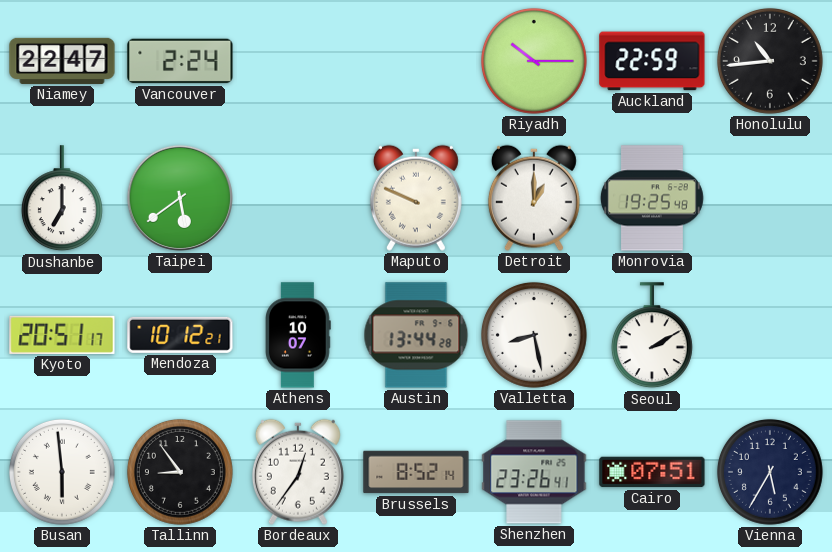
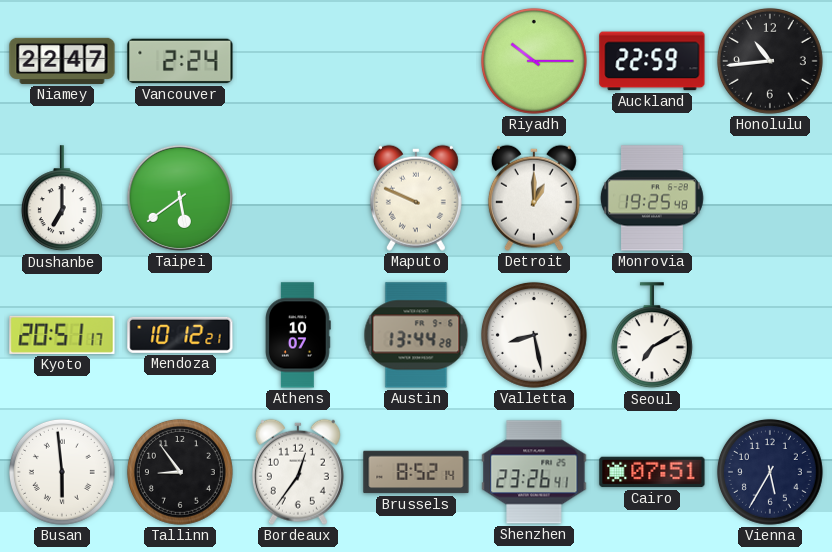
Seoul: 2:10 -> 7:10 (652, 336)
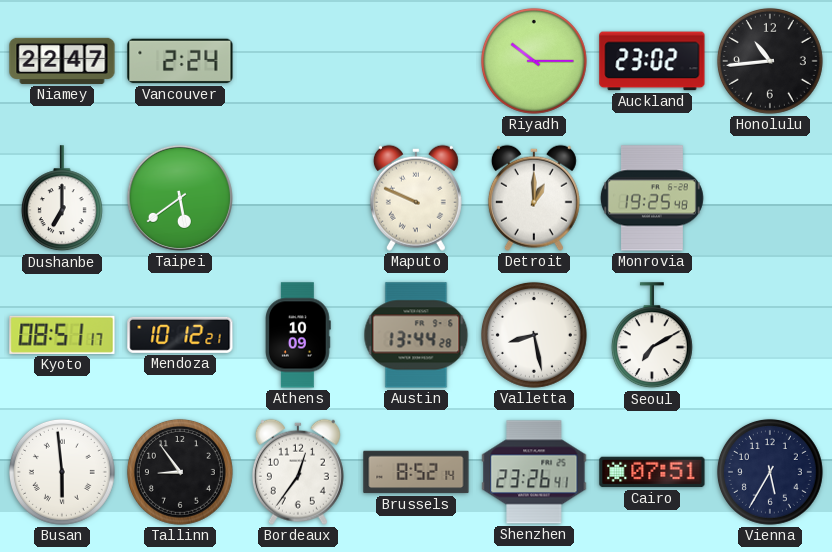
Auckland: 22:59 -> 23:02 (652, 61)
Kyoto: 20:51 -> 08:51 (62, 335)
Athens: 10:07 -> 10:09 (299, 335)
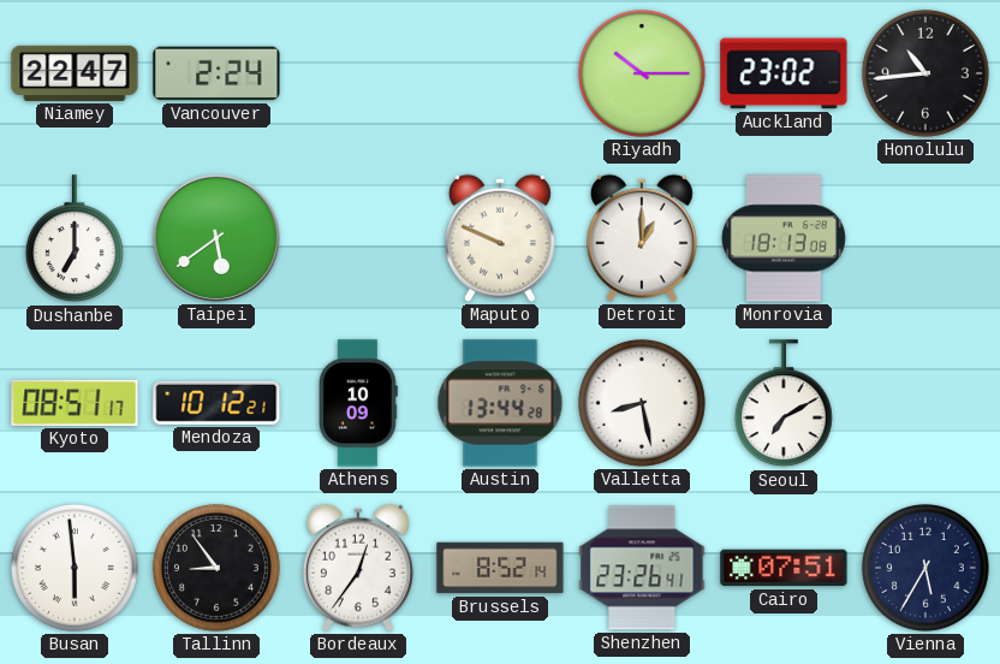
Monrovia: 19:25 -> 18:13 (784, 238)
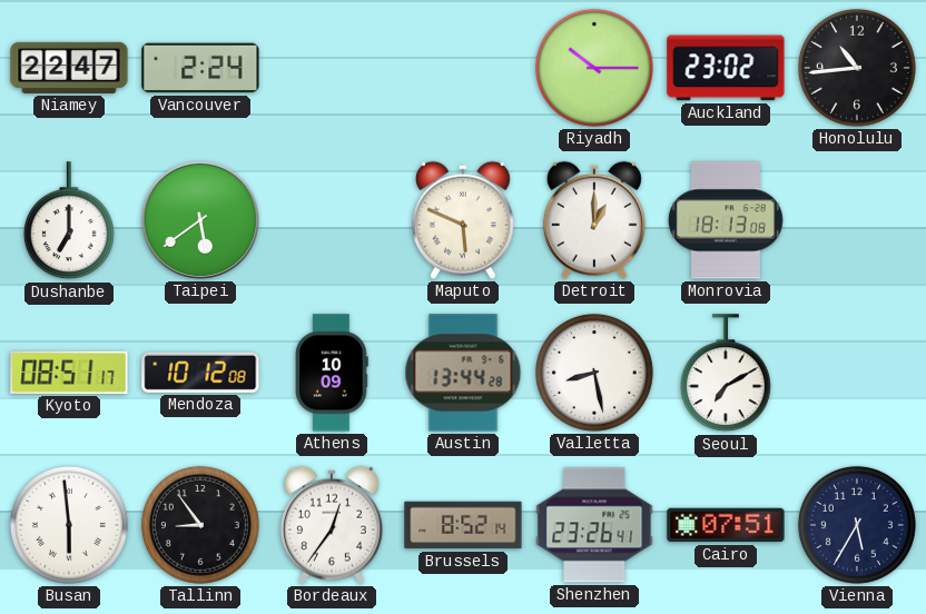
Maputo: 9:49 -> 5:49 (463, 220)
Mendoza: 10:12:21 -> 10:12:08 (200, 373)
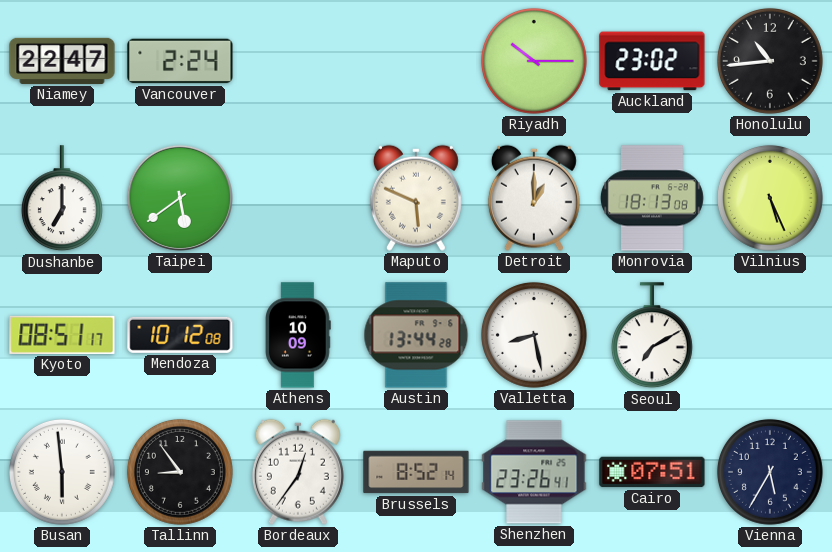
Vilnius: none -> 5:26 (770, 198)
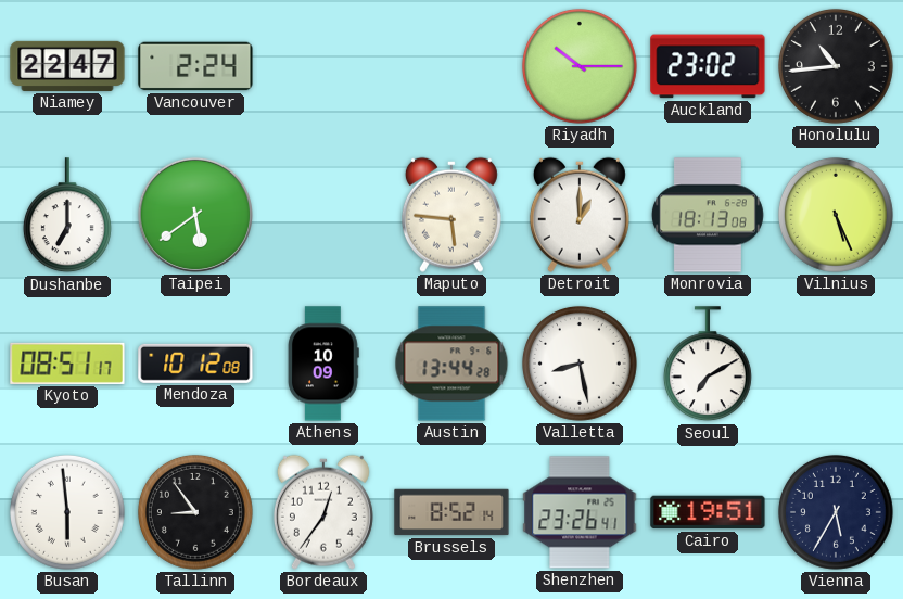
Maputo: 5:49 -> 5:46 (452, 215)
Cairo: 07:51 -> 19:51 (708, 512)
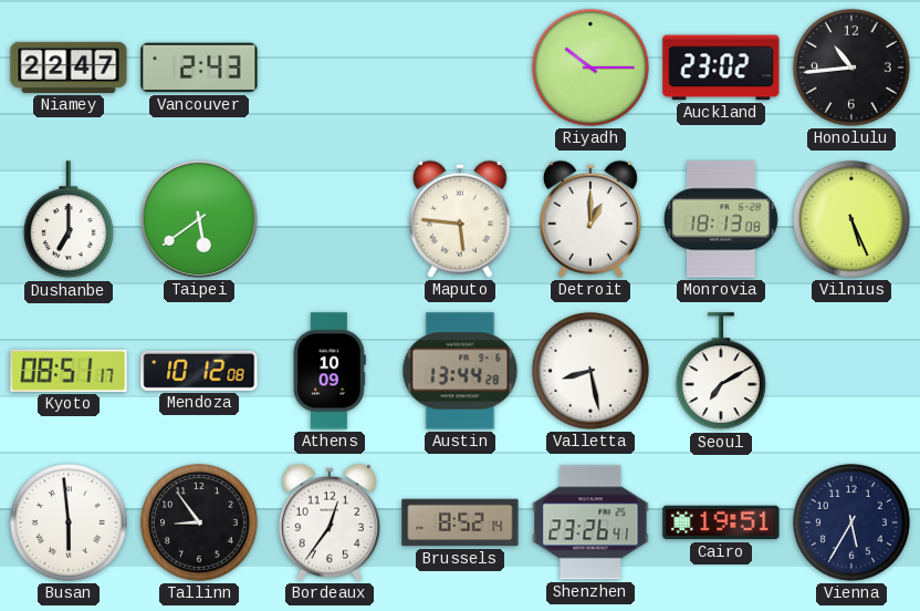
Vancouver: 2:24 -> 2:43 (199, 68)
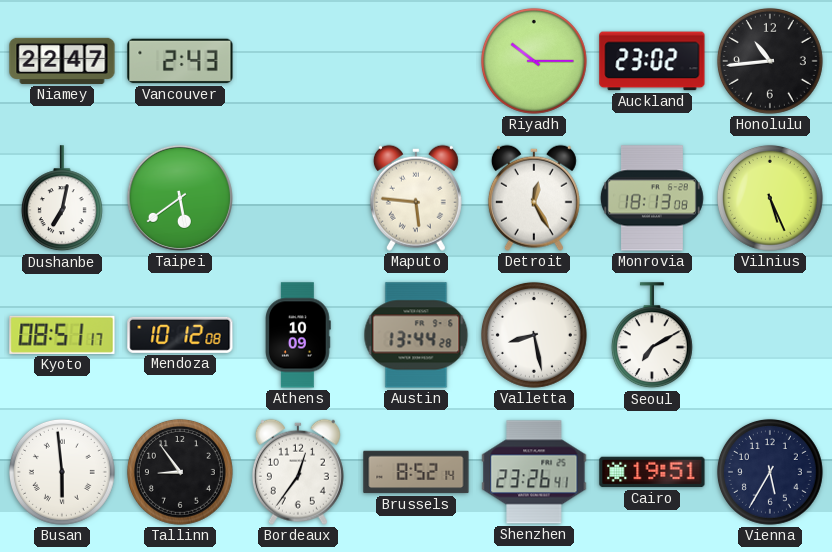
Dushanbe: 7:00 -> 7:02 (62, 199)
Detroit: 1:00 -> 12:25 (534, 198)
